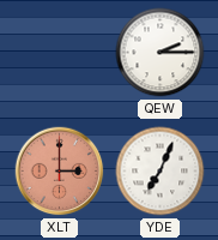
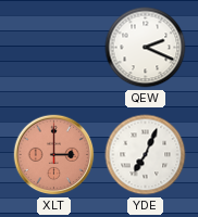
QEW: 2:15 -> 2:19 (146, 48)
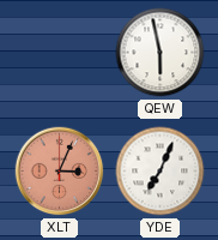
QEW: 2:19 -> 5:58 (161, 53)
XLT: 3:00 -> 3:04 (60, 172)
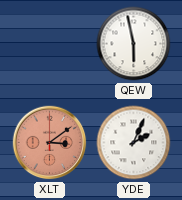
XLT: 3:04 -> 3:09 (50, 143)
YDE: 7:04 -> 2:04 (134, 143)
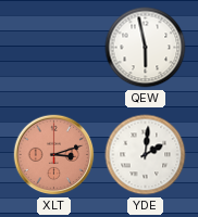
XLT: 3:09 -> 3:12 (54, 155)
YDE: 2:04 -> 2:01 (146, 155)
